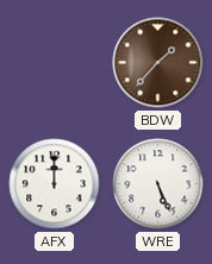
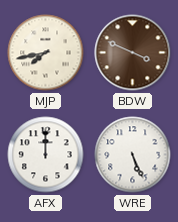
MJP: none -> 7:43 (46, 53)
BDW: 1:37 -> 3:49 (133, 53)
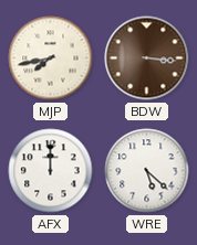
BDW: 3:49 -> 3:16 (147, 58)
WRE: 5:26 -> 5:22 (147, 171)
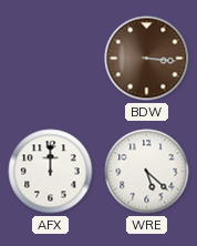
MJP: 7:43 -> none (51, 58)
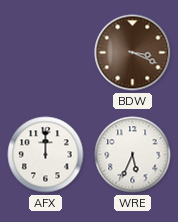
BDW: 3:16 -> 3:19 (133, 53)
WRE: 5:22 -> 5:34 (133, 155)
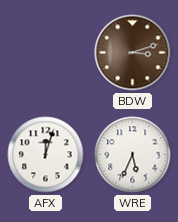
BDW: 3:19 -> 3:12 (133, 53)
AFX: 12:00 -> 12:03 (46, 155)
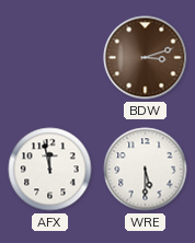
AFX: 12:03 -> 11:58 (50, 170)
WRE: 5:34 -> 5:30 (146, 170)
